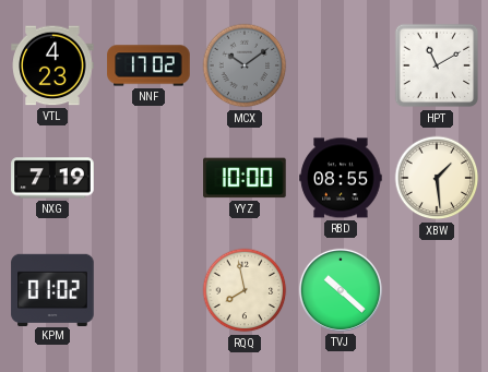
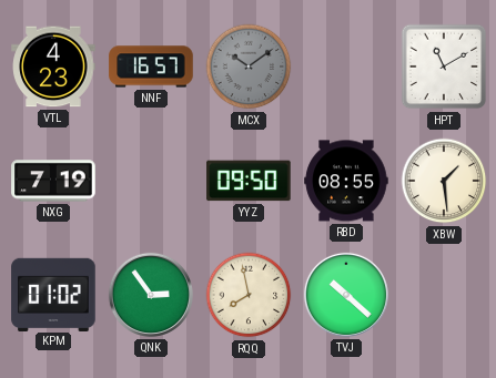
NNF: 17:02 -> 16:57 (151, 67)
YYZ: 10:00 -> 09:50 (249, 181)
QNK: none -> 2:54 (151, 295)
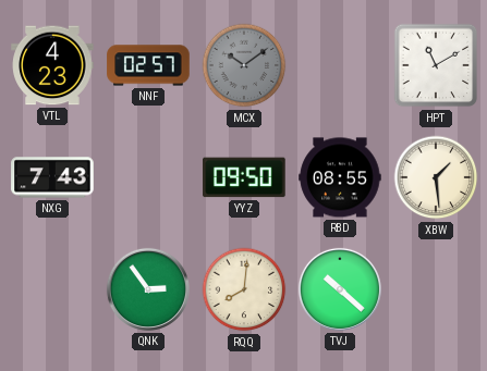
NNF: 16:57 -> 02:57 (148, 65)
NXG: 7:19 -> 7:43 (52, 177)
KPM: 01:02 -> none (53, 294)
RQQ: 7:58 -> 8:01 (244, 289)
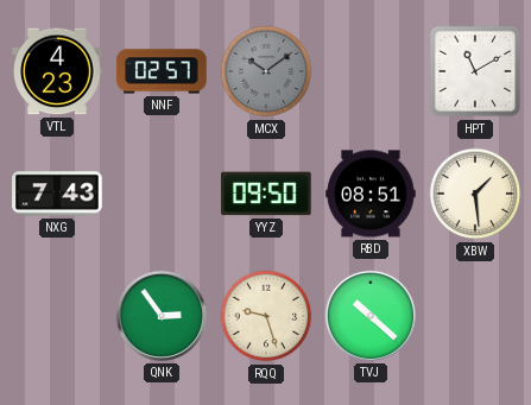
RBD: 08:55 -> 08:51 (371, 194)
RQQ: 8:01 -> 9:27 (266, 316)
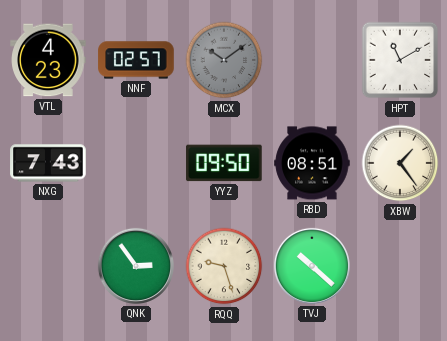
XBW: 1:29 -> 1:24 (400, 163)
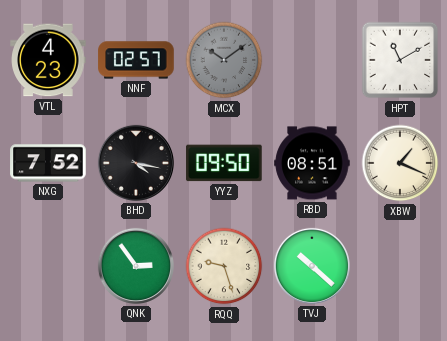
NXG: 7:43 -> 7:52 (48, 163)
BHD: none -> 4:17 (136, 163)
XBW: 1:24 -> 1:19 (400, 163)
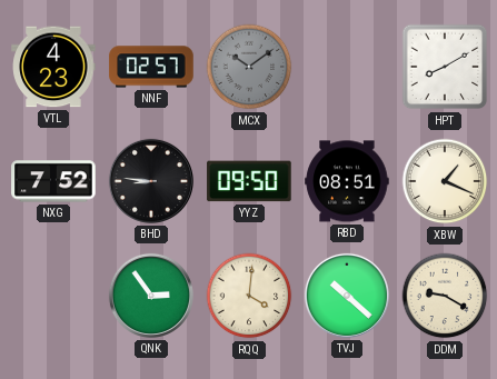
HPT: 11:10 -> 8:10 (445, 67)
BHD: 4:17 -> 8:46 (151, 181)
RQQ: 9:27 -> 4:01 (249, 296)
DDM: none -> 9:20 (445, 296)
